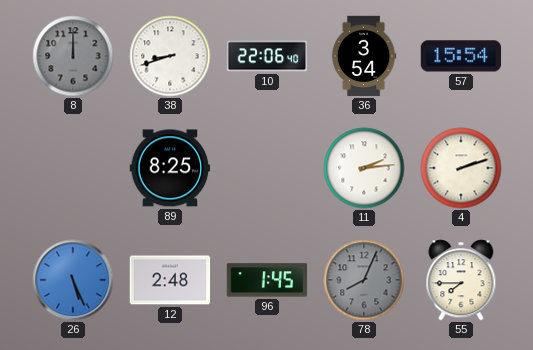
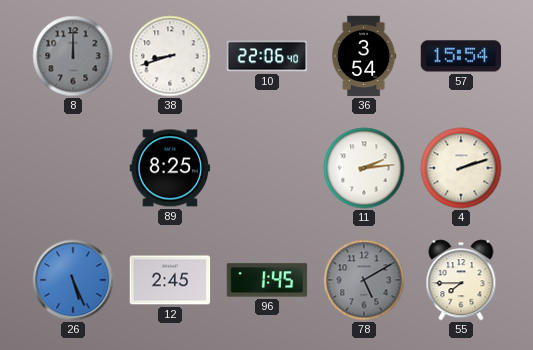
12: 2:48 -> 2:45 (170, 280)
78: 8:04 -> 5:10 (364, 280)
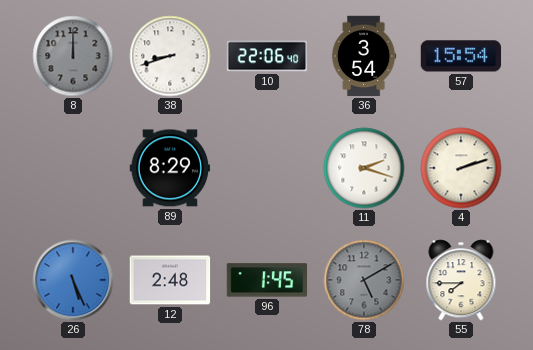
89: 8:25 -> 8:29 (170, 168)
11: 2:14 -> 2:18 (364, 168)
12: 2:45 -> 2:48 (170, 280)
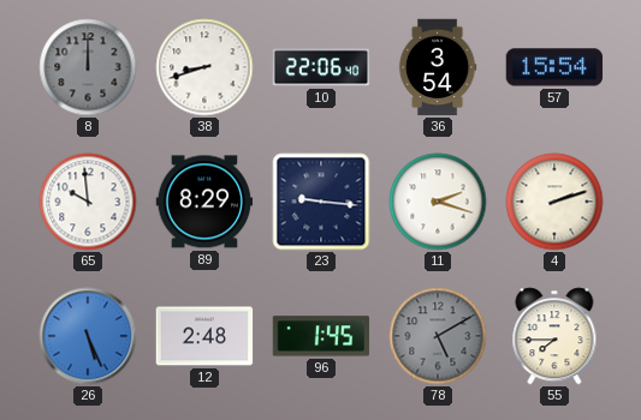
65: none -> 9:59 (88, 202)
23: none -> 9:16 (321, 202)
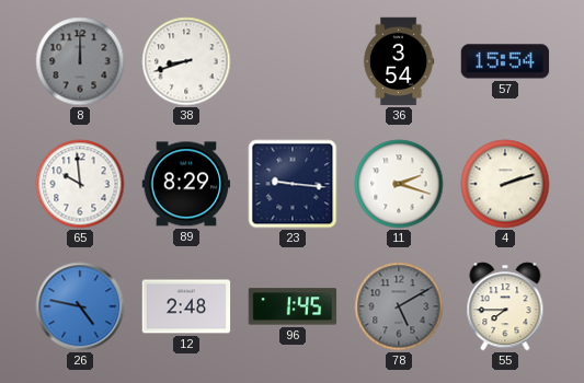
10: 22:06 -> none (321, 67)
26: 5:26 -> 4:47 (80, 306)
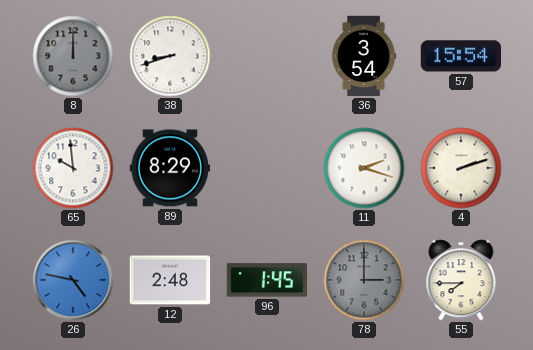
23: 9:16 -> none (293, 184)
78: 5:10 -> 3:00 (364, 280)
